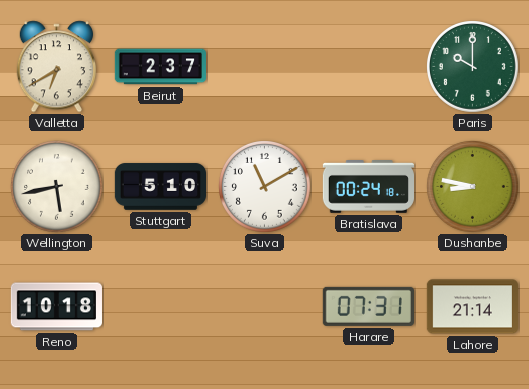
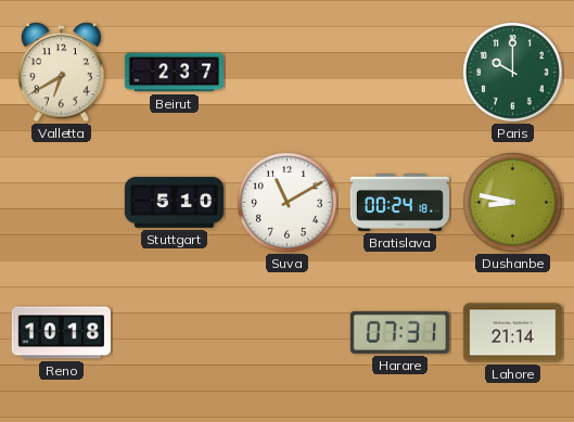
Wellington: 5:43 -> none (57, 187)
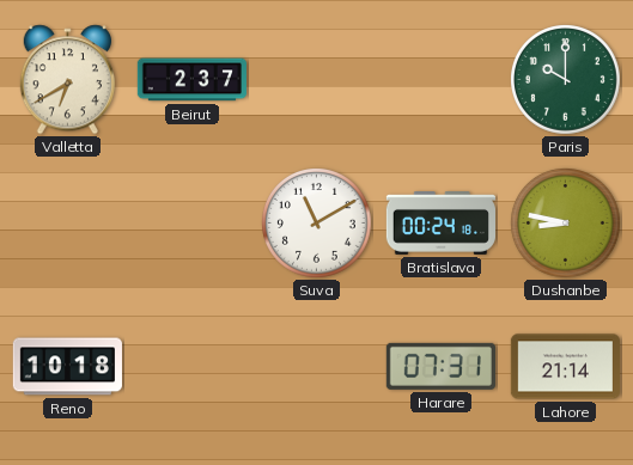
Stuttgart: 5:10 -> none (174, 203)
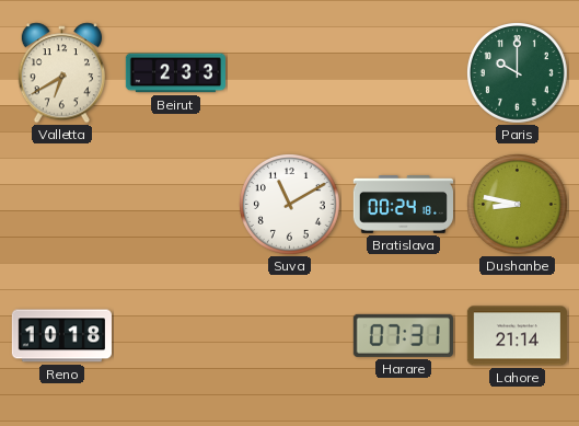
Beirut: 2:37 -> 2:33 (175, 73)
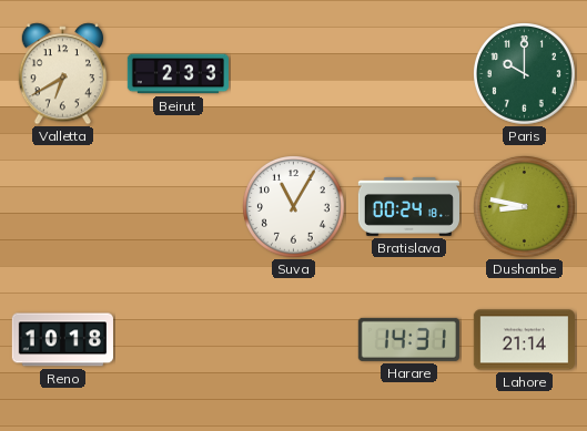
Suva: 11:10 -> 11:05 (294, 207)
Harare: 07:31 -> 14:31 (408, 339)
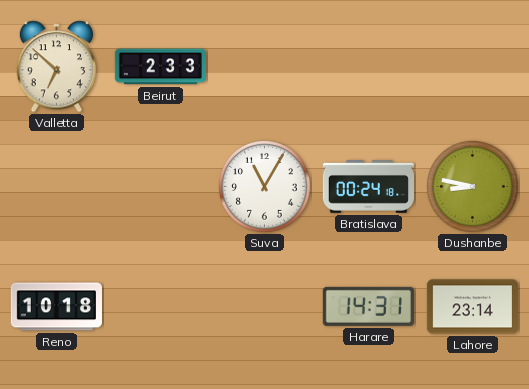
Valletta: 6:40 -> 6:52 (56, 67)
Paris: 10:00 -> none (525, 74)
Lahore: 21:14 -> 23:14 (472, 307)
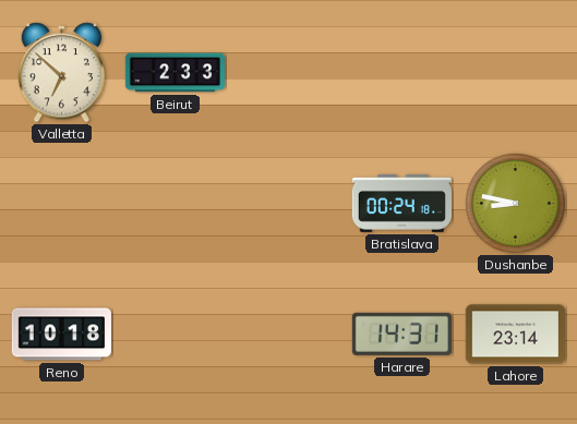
Suva: 11:05 -> none (265, 187)
